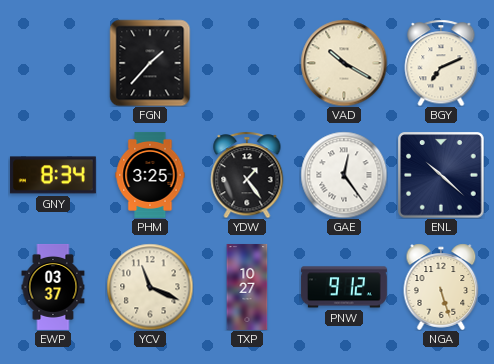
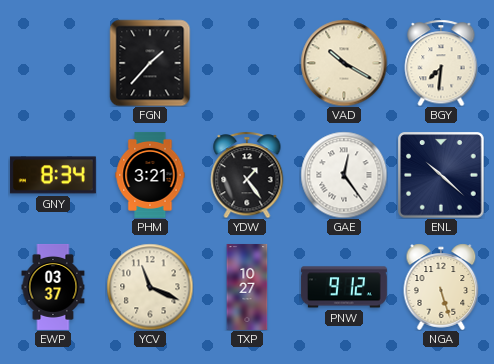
BGY: 7:11 -> 7:31 (441, 63)
PHM: 3:25 -> 3:21 (150, 175)
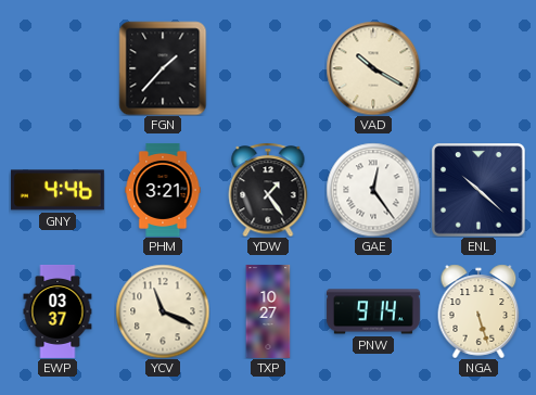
BGY: 7:31 -> none (441, 63)
GNY: 8:34 -> 4:46 (58, 190)
PNW: 9:12 -> 9:14 (373, 311)
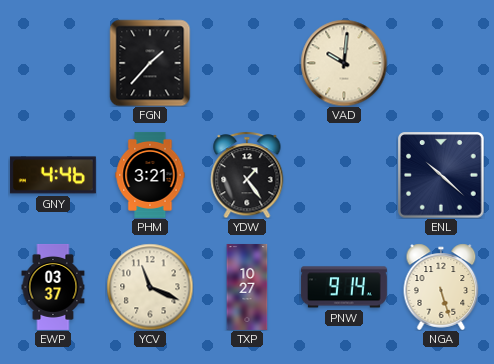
VAD: 10:20 -> 10:01 (344, 63)
GAE: 12:24 -> none (373, 190)
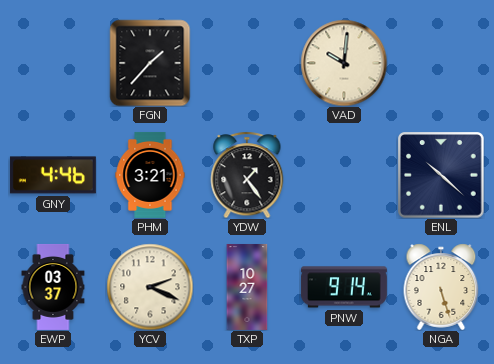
YCV: 11:19 -> 2:19 (150, 287)
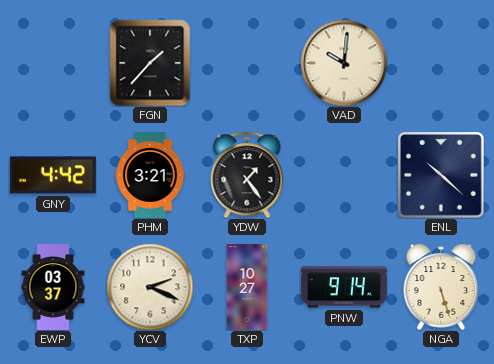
GNY: 4:46 -> 4:42 (53, 175)
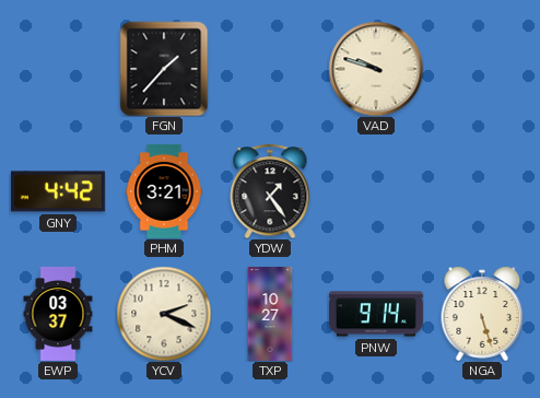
VAD: 10:01 -> 9:48 (376, 69)
ENL: 10:22 -> none (441, 175)
